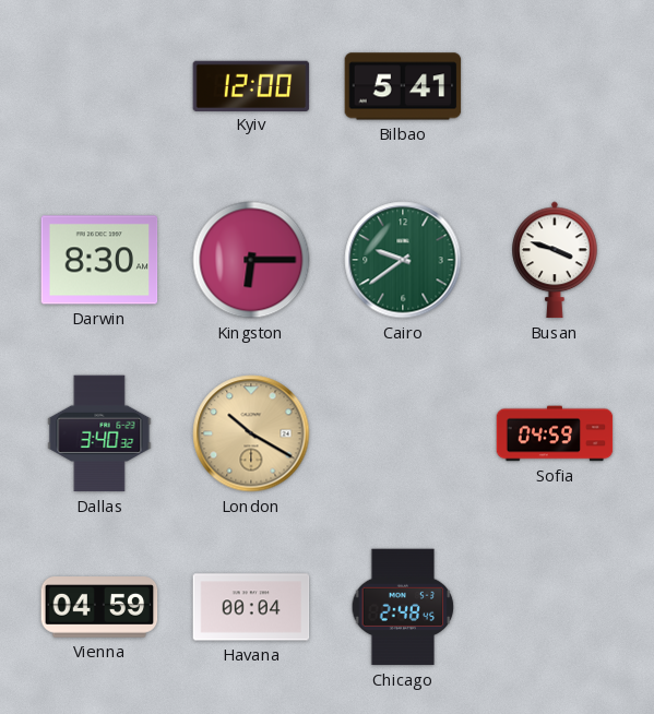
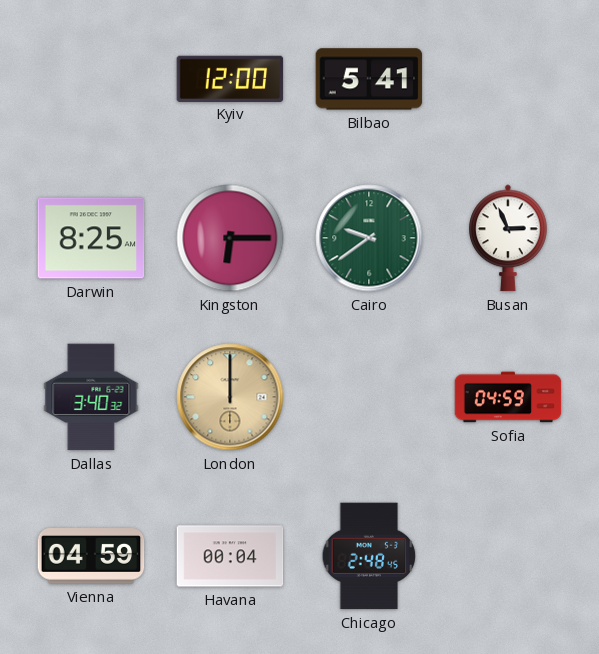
Darwin: 8:30 -> 8:25 (91, 238)
Busan: 3:48 -> 2:56 (508, 238)
London: 10:20 -> 12:00 (230, 397)
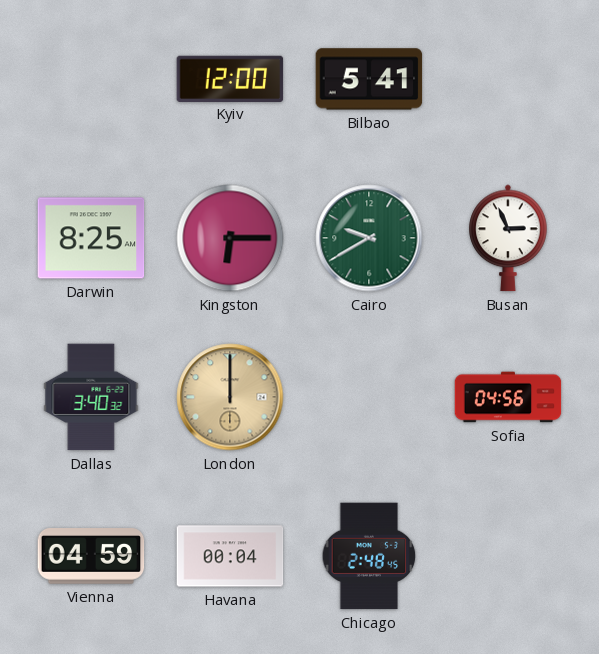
Cairo: 9:39 -> 9:40 (369, 238)
Sofia: 04:59 -> 04:56 (508, 397)
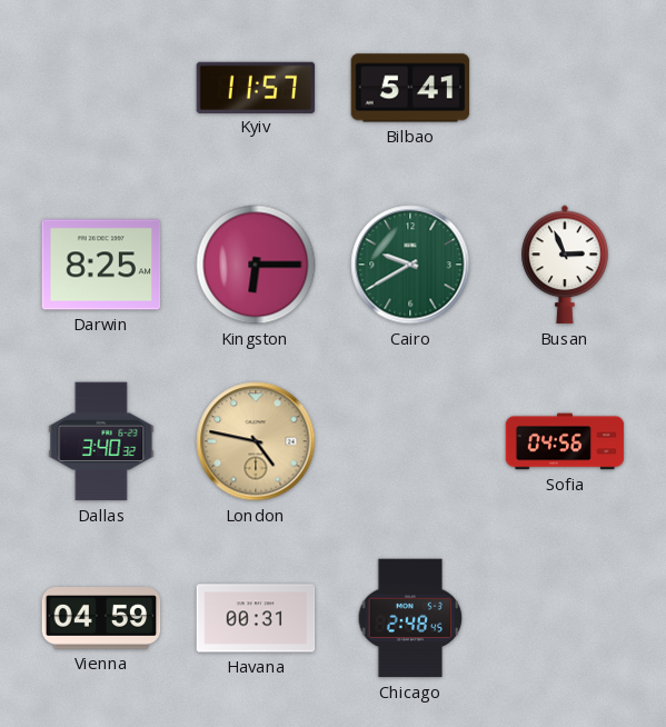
Kyiv: 12:00 -> 11:57 (256, 87)
London: 12:00 -> 4:47 (256, 441)
Havana: 00:04 -> 00:31 (256, 618)
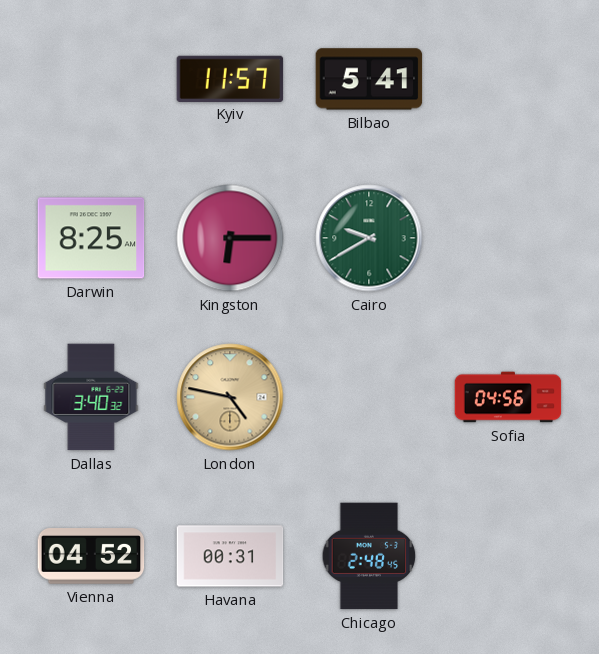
Busan: 2:56 -> none (565, 265)
Vienna: 04:59 -> 04:52 (91, 557)
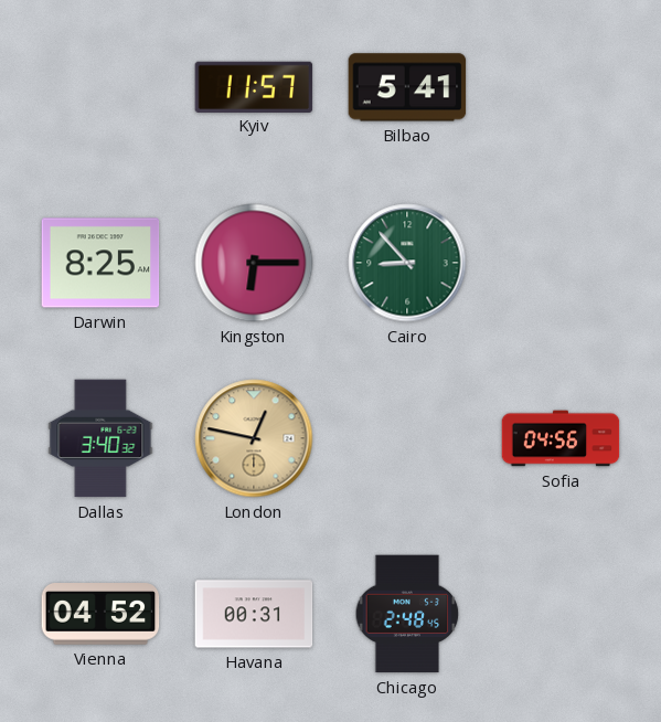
Cairo: 9:40 -> 8:53 (407, 263)
London: 4:47 -> 12:47 (254, 438)
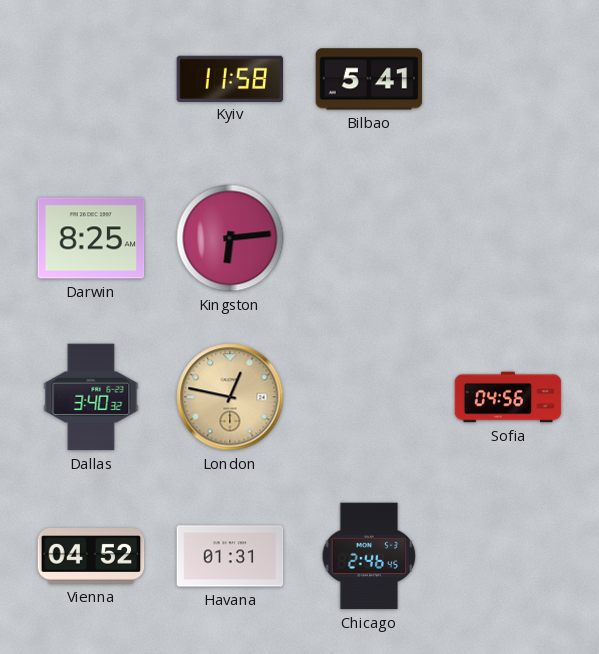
Kyiv: 11:57 -> 11:58 (230, 78)
Kingston: 6:15 -> 6:14 (230, 238)
Cairo: 8:53 -> none (407, 263)
Havana: 00:31 -> 01:31 (230, 556)
Chicago: 2:48 -> 2:46 (369, 556)
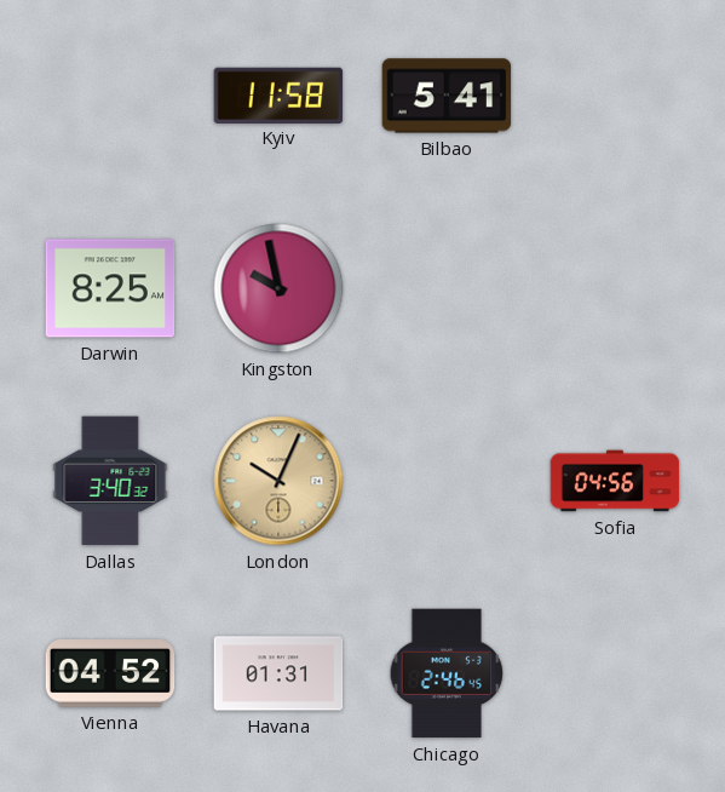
Kingston: 6:14 -> 9:58 (278, 288)
London: 12:47 -> 10:04 (278, 481)
